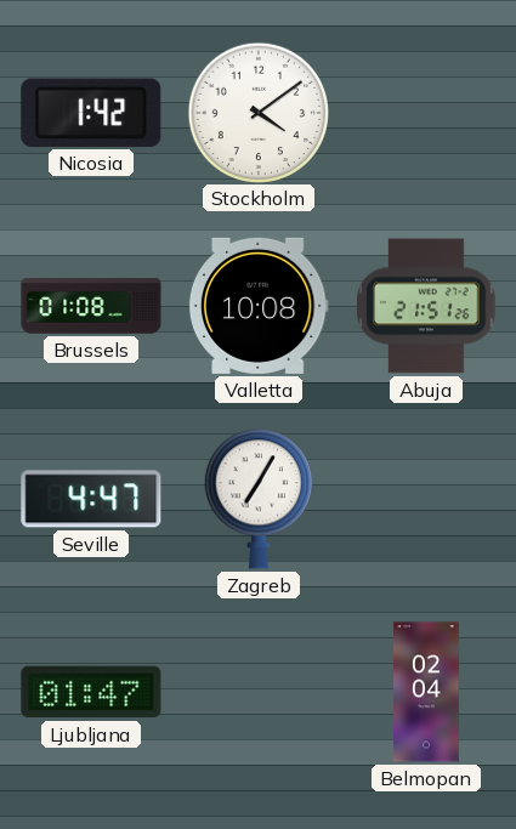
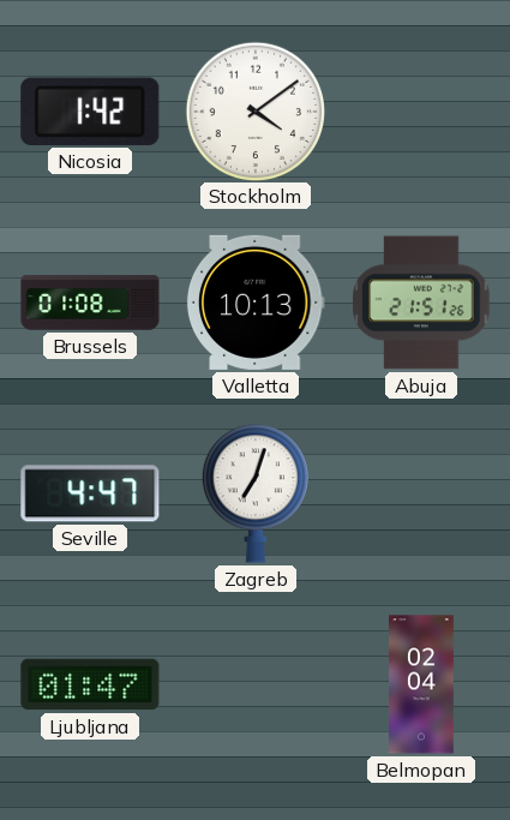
Valletta: 10:08 -> 10:13 (256, 303)
Zagreb: 7:05 -> 7:03 (256, 493)
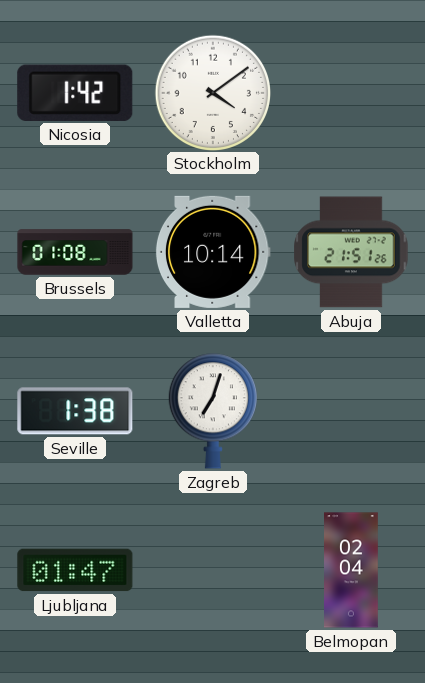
Valletta: 10:13 -> 10:14 (213, 252)
Seville: 4:47 -> 1:38 (75, 411)
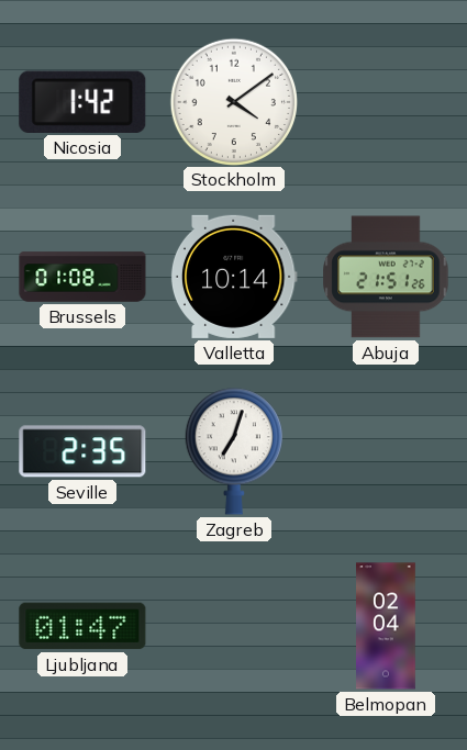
Seville: 1:38 -> 2:35 (82, 451)
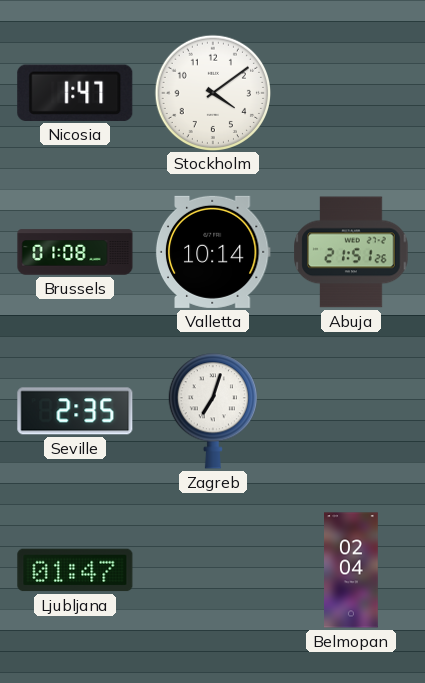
Nicosia: 1:42 -> 1:47 (75, 93)
